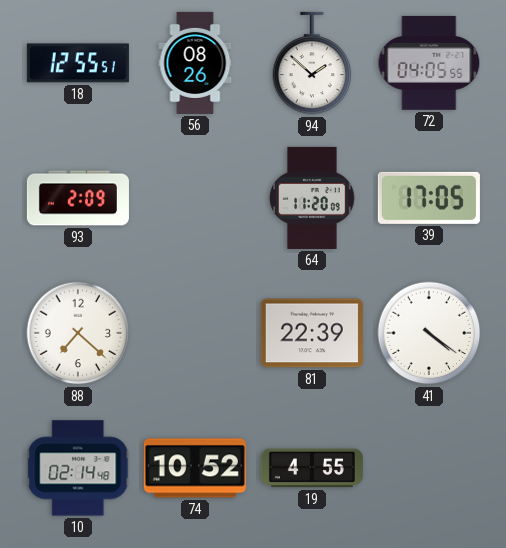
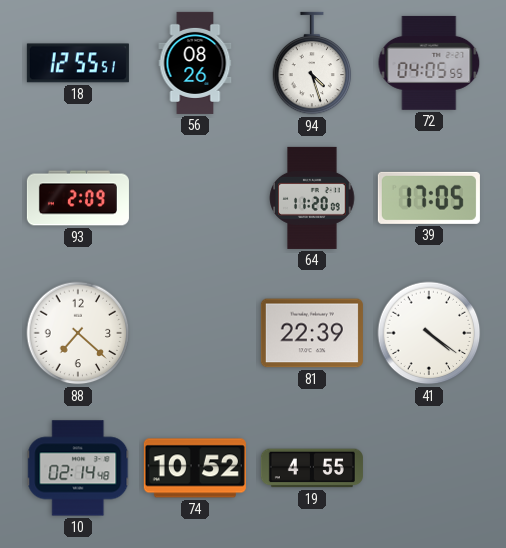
94: 1:52 -> 4:27 (312, 63)
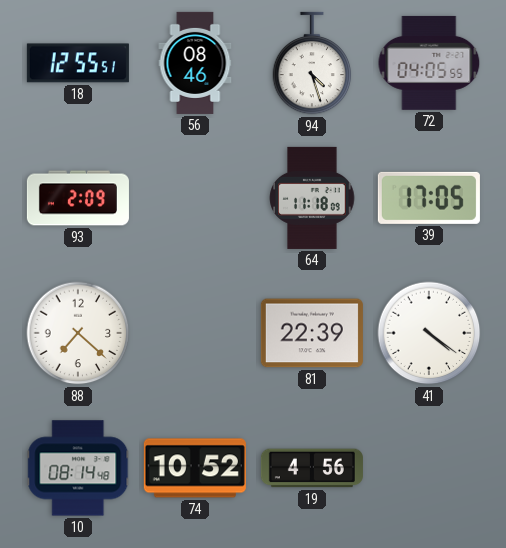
56: 08:26 -> 08:46 (195, 63)
64: 11:20 -> 11:18 (312, 198)
10: 02:14 -> 08:14 (78, 468)
19: 4:55 -> 4:56 (312, 468)
